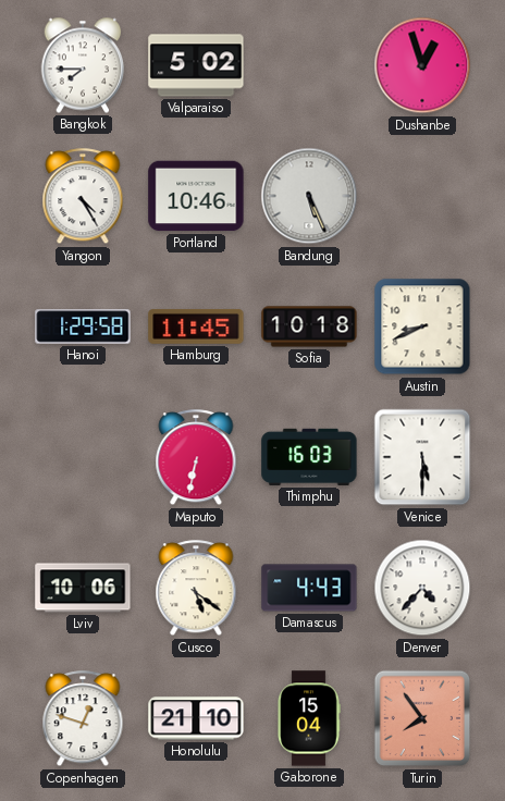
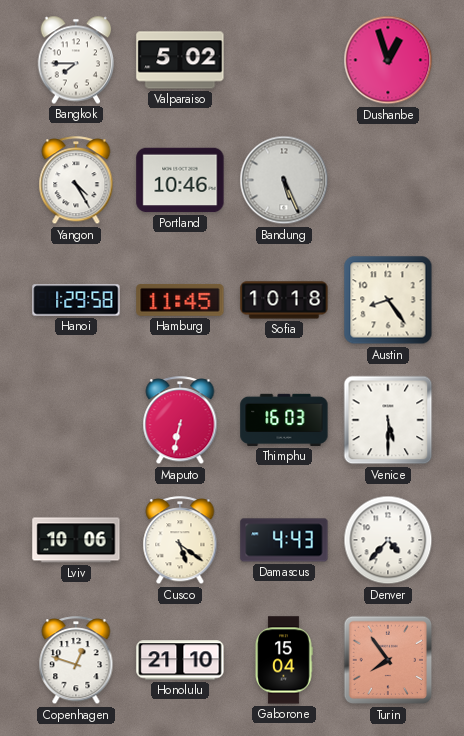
Austin: 8:41 -> 8:24 (388, 300)
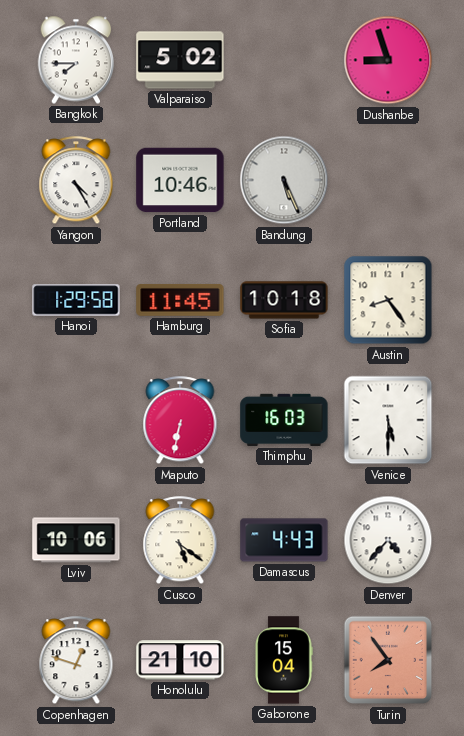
Dushanbe: 12:57 -> 8:57 (388, 60)
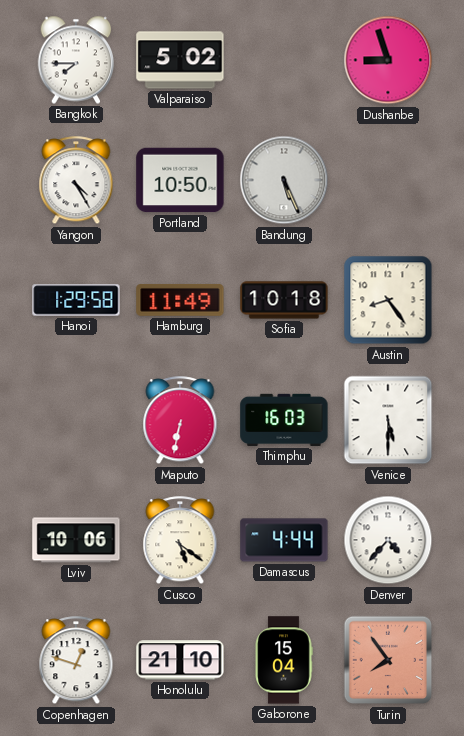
Portland: 10:46 -> 10:50 (180, 180)
Hamburg: 11:45 -> 11:49 (180, 300)
Damascus: 4:43 -> 4:44 (284, 540)
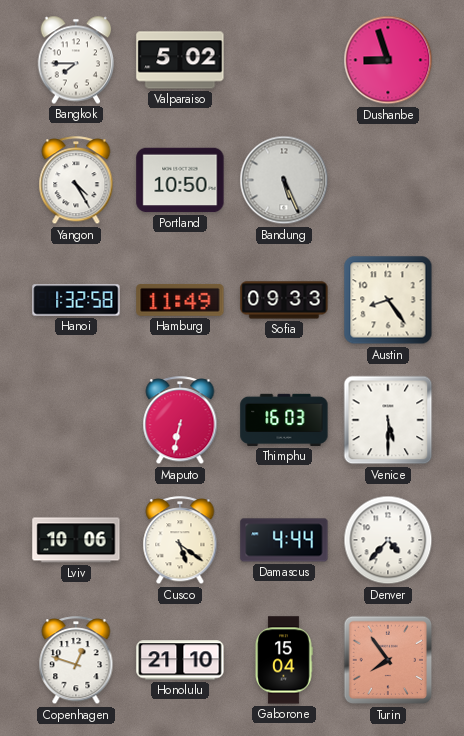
Hanoi: 1:29 -> 1:32 (76, 300)
Sofia: 10:18 -> 09:33 (284, 300)
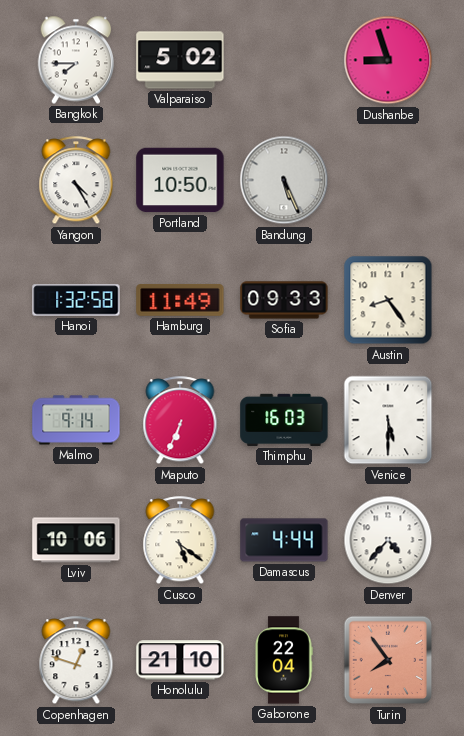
Malmo: none -> 9:14 (76, 420)
Maputo: 6:32 -> 6:34 (180, 421)
Gaborone: 15:04 -> 22:04 (284, 660)
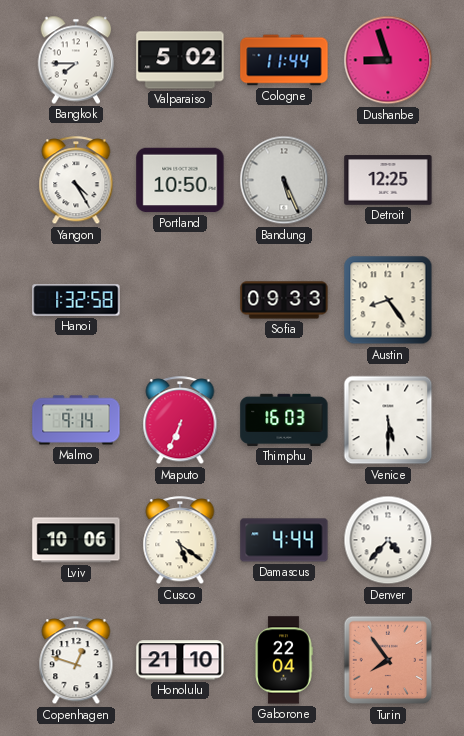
Cologne: none -> 11:44 (284, 60)
Detroit: none -> 12:25 (388, 180)
Hamburg: 11:49 -> none (180, 300)
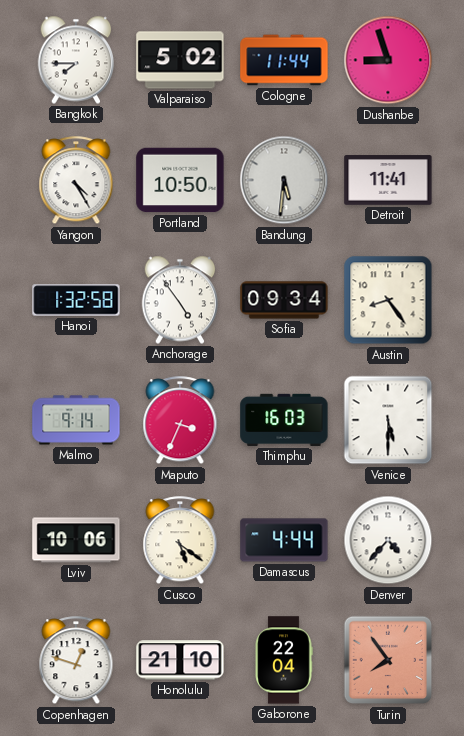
Bandung: 5:26 -> 5:31 (284, 180)
Detroit: 12:25 -> 11:41 (388, 180)
Anchorage: none -> 4:54 (180, 300)
Sofia: 09:33 -> 09:34 (284, 300)
Maputo: 6:34 -> 3:34 (180, 421)
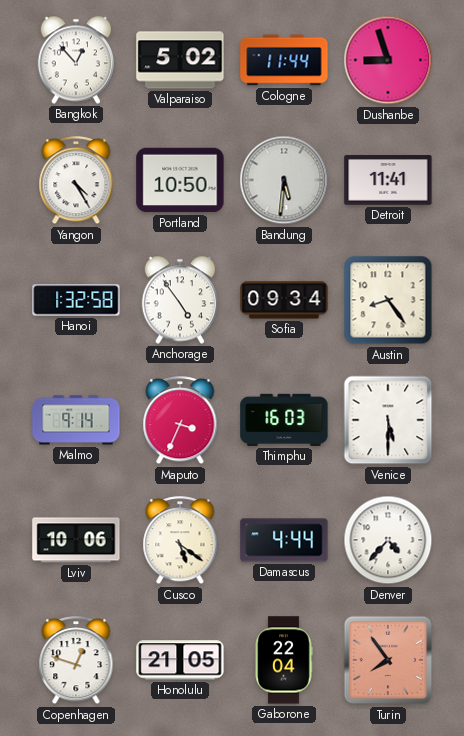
Bangkok: 7:45 -> 12:53 (76, 60)
Honolulu: 21:10 -> 21:05 (180, 660)
